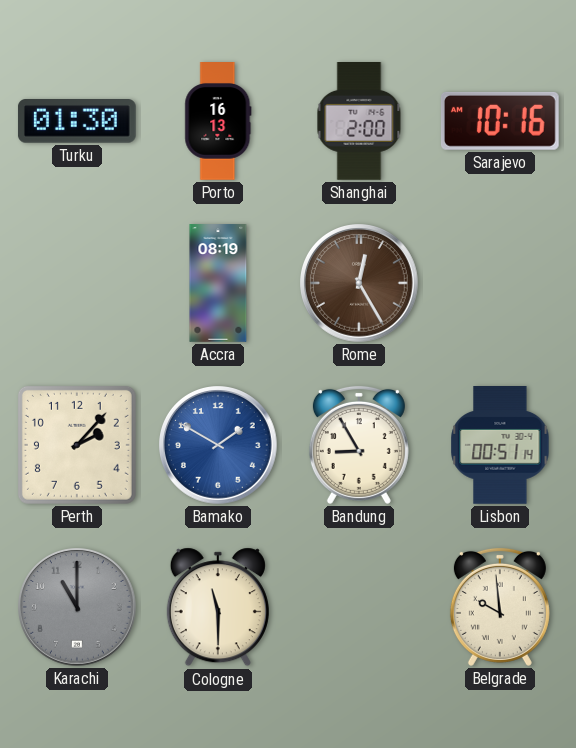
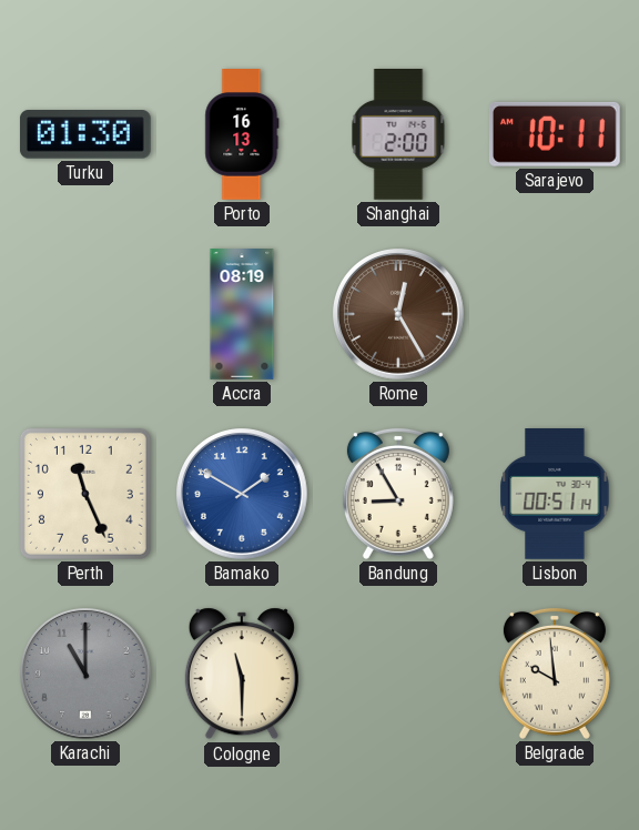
Sarajevo: 10:16 -> 10:11 (555, 134)
Perth: 2:07 -> 11:26 (85, 494)
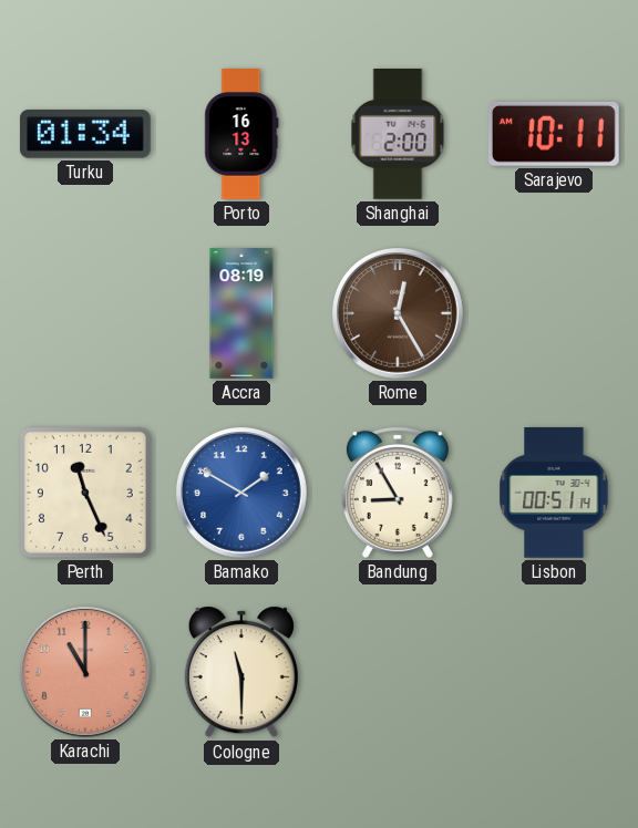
Turku: 01:30 -> 01:34 (85, 134)
Karachi dial: grey -> salmon (86, 673)
Belgrade: 9:59 -> none (555, 674)
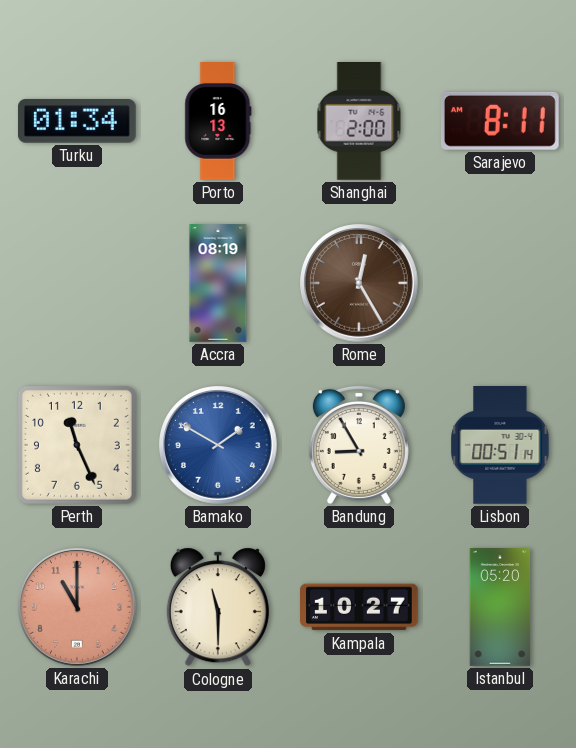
Sarajevo: 10:11 -> 8:11 (500, 121)
Kampala: none -> 10:27 (360, 607)
Istanbul: none -> 05:20 (500, 607)
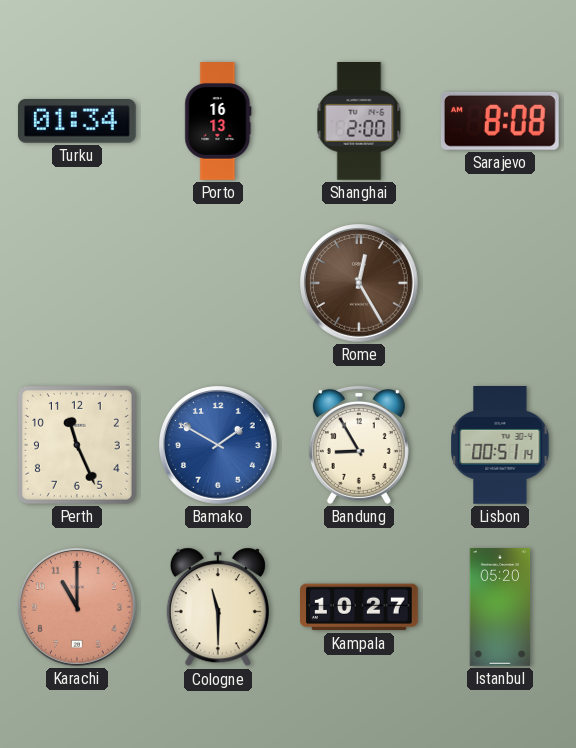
Sarajevo: 8:11 -> 8:08 (500, 121)
Accra: 08:19 -> none (218, 283)
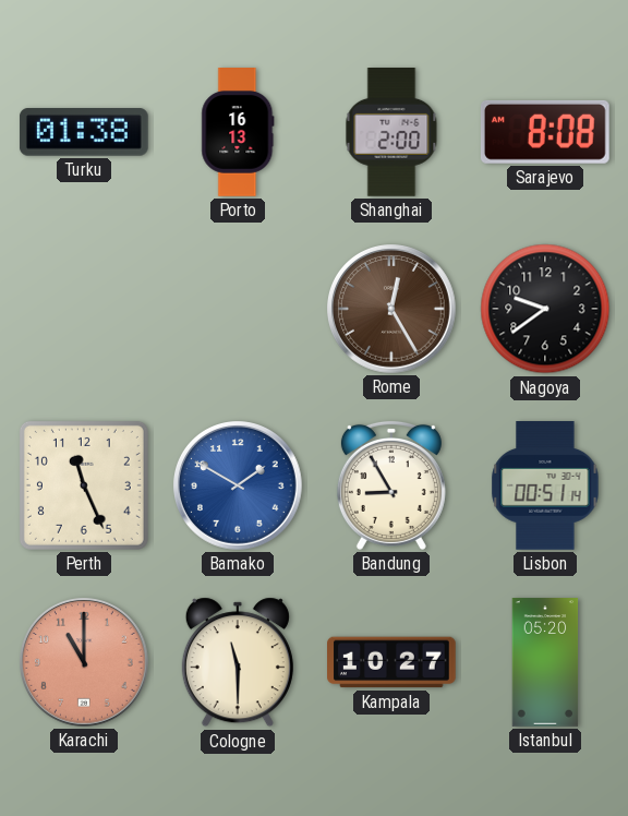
Turku: 01:34 -> 01:38 (84, 132)
Nagoya: none -> 9:39 (545, 309)
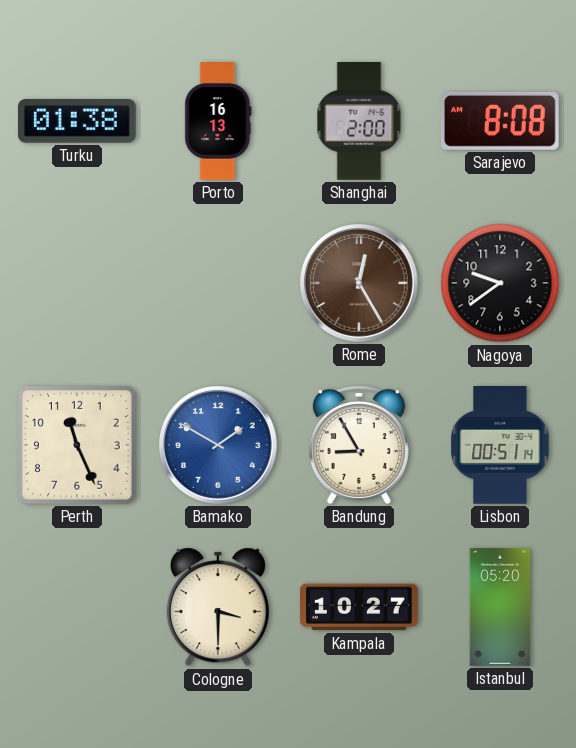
Karachi: 11:00 -> none (85, 663)
Cologne: 11:30 -> 3:30 (218, 607)
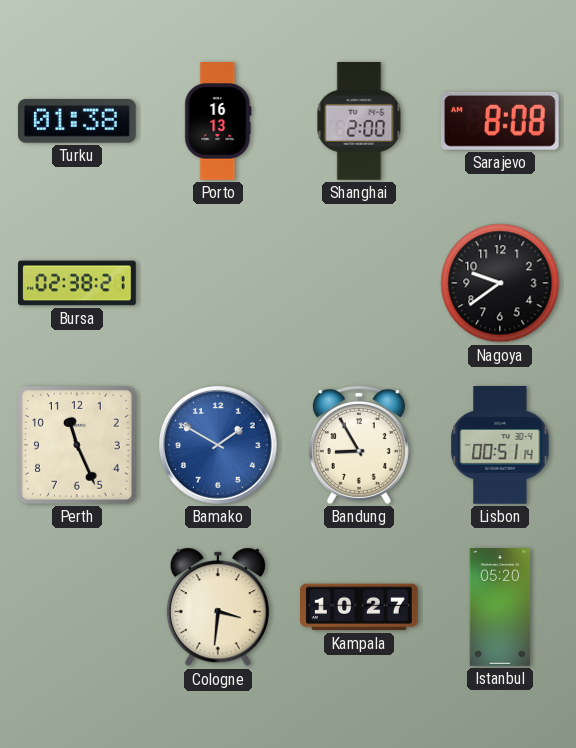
Bursa: none -> 02:38 (77, 283)
Rome: 12:25 -> none (360, 284)
Cologne: 3:30 -> 3:31 (218, 607)
